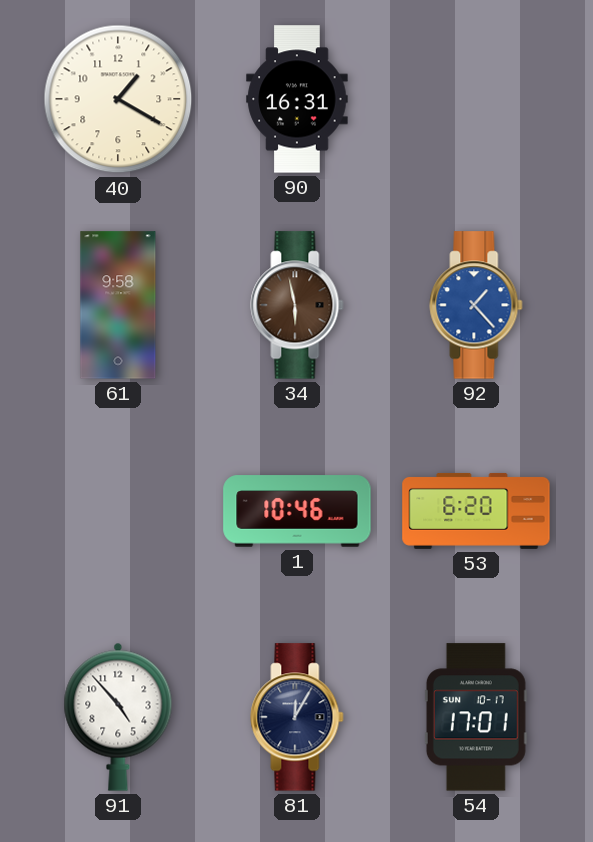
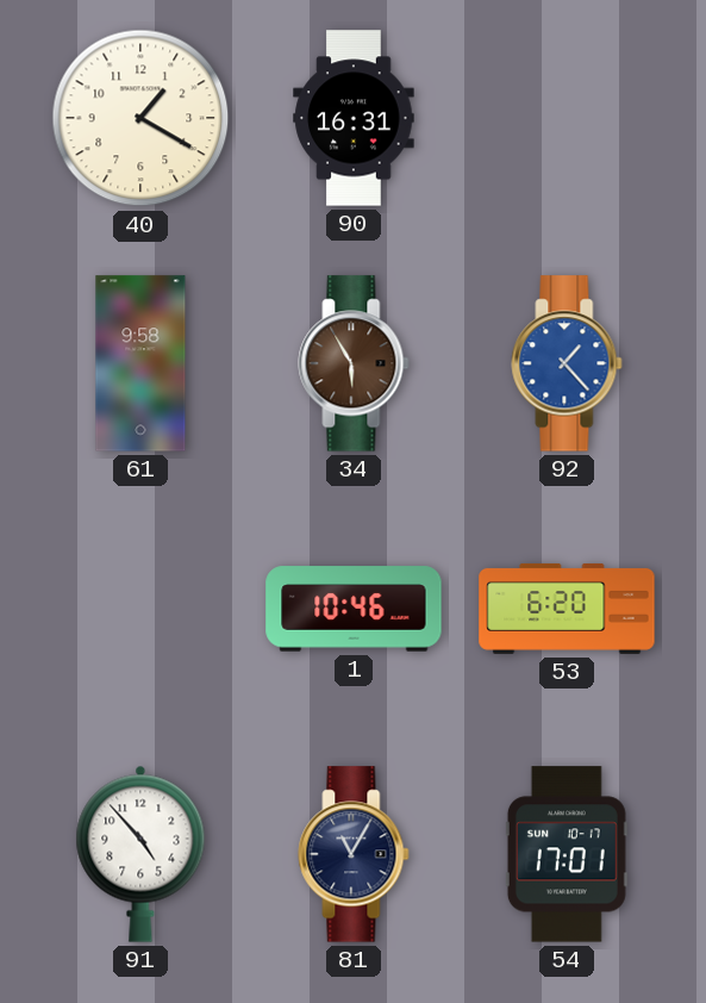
34: 5:58 -> 5:55 (354, 363)
81: 12:05 -> 11:05 (354, 854)
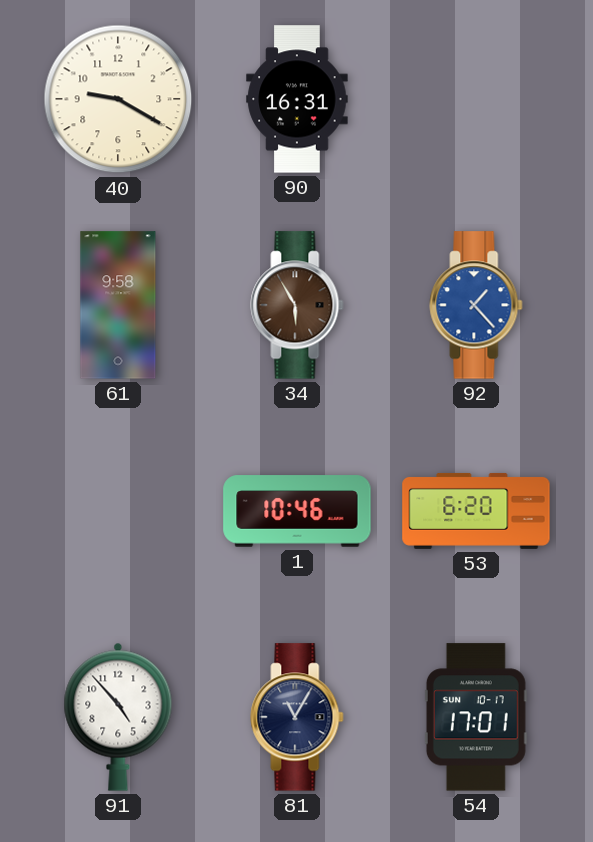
40: 1:20 -> 9:20 (118, 99)
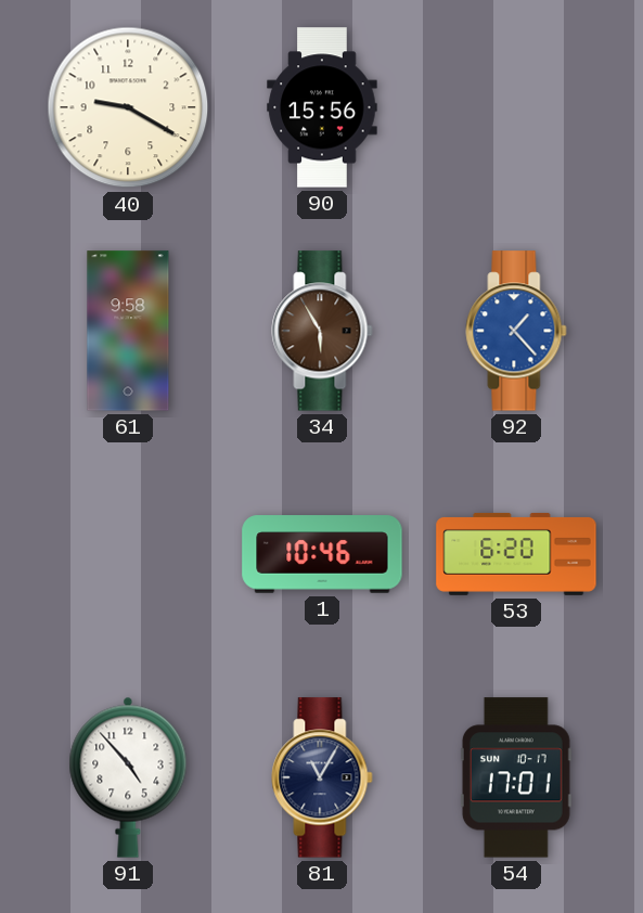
90: 16:31 -> 15:56 (322, 107)
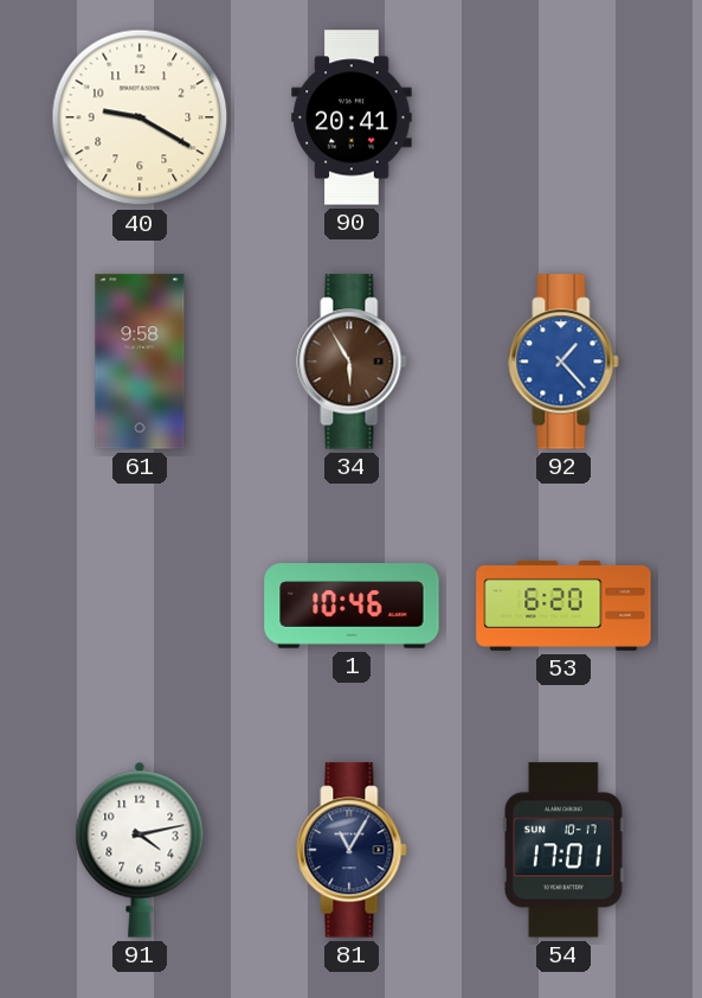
90: 15:56 -> 20:41 (352, 117)
91: 4:53 -> 4:13 (140, 850)
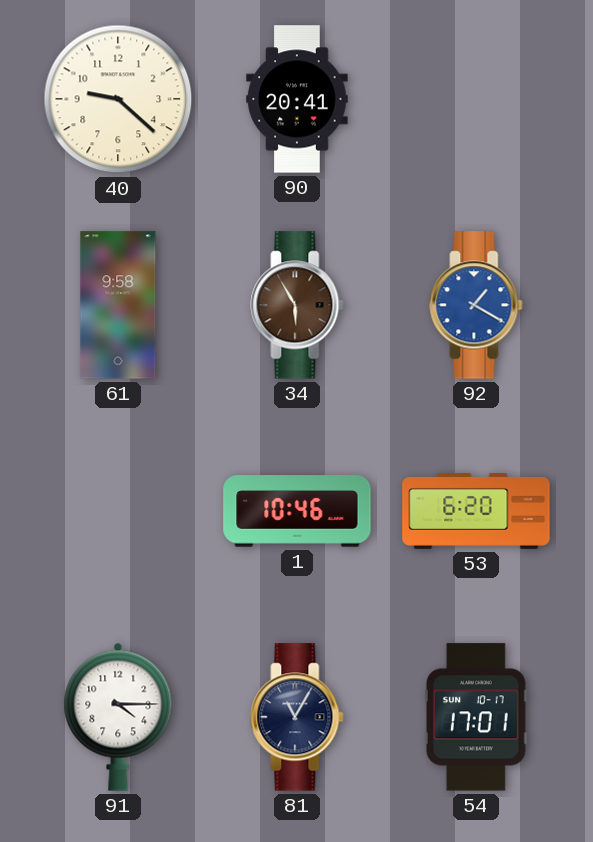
40: 9:20 -> 9:22 (118, 99)
92: 1:23 -> 1:20 (476, 305)
91: 4:13 -> 4:15 (118, 717)
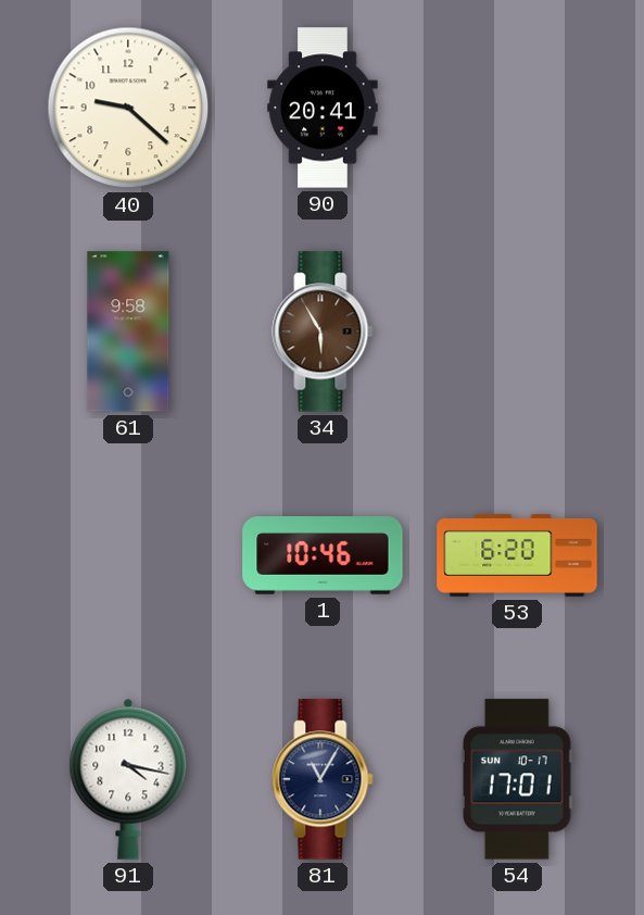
92: 1:20 -> none (476, 305)
91: 4:15 -> 4:17 (128, 779)
